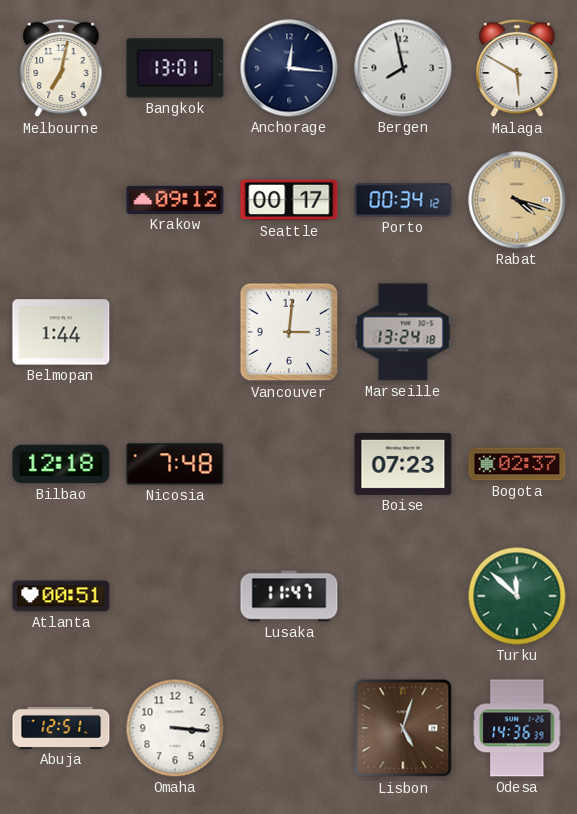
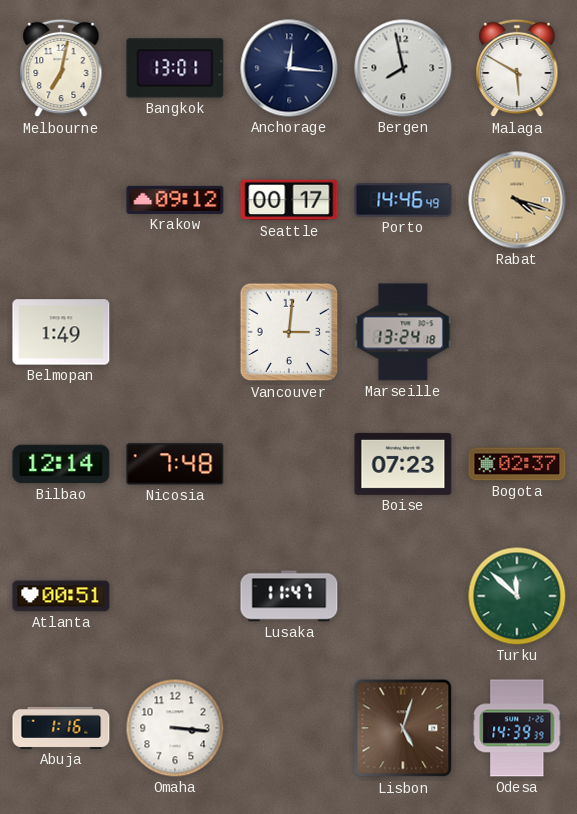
Porto: 00:34 -> 14:46 (403, 200)
Belmopan: 1:44 -> 1:49 (61, 332)
Bilbao: 12:18 -> 12:14 (61, 464)
Abuja: 12:51 -> 1:16 (61, 728)
Odesa: 14:36 -> 14:39 (517, 728)
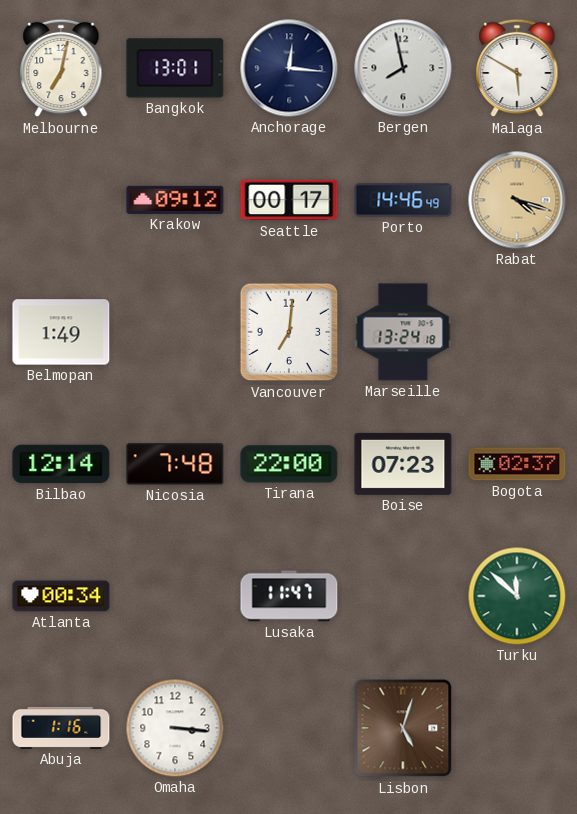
Vancouver: 3:01 -> 7:01 (289, 332)
Tirana: none -> 22:00 (289, 464)
Atlanta: 00:51 -> 00:34 (61, 596)
Odesa: 14:39 -> none (517, 728)
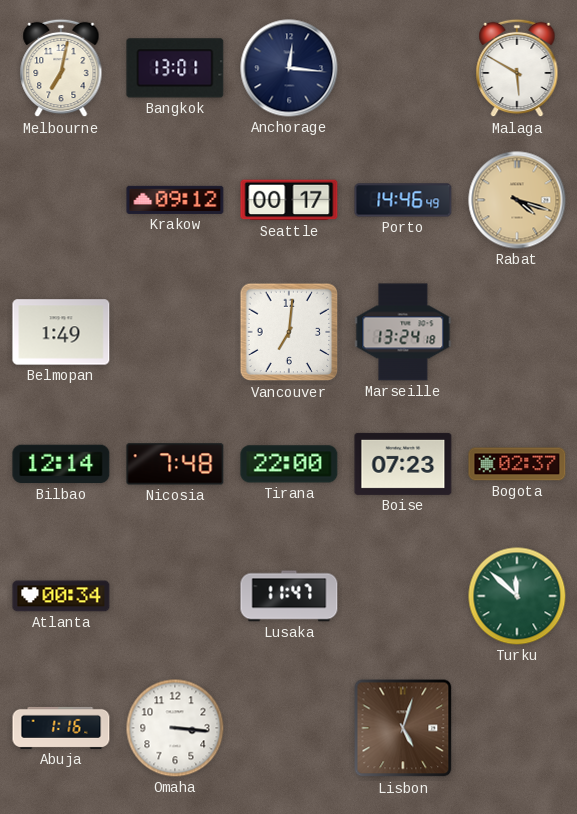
Bergen: 7:58 -> none (403, 68)
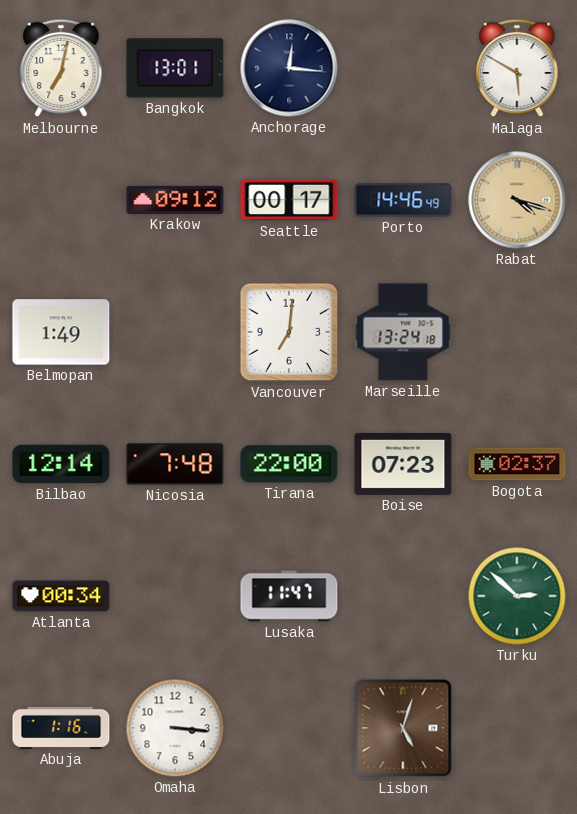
Turku: 11:52 -> 2:52 (517, 596)
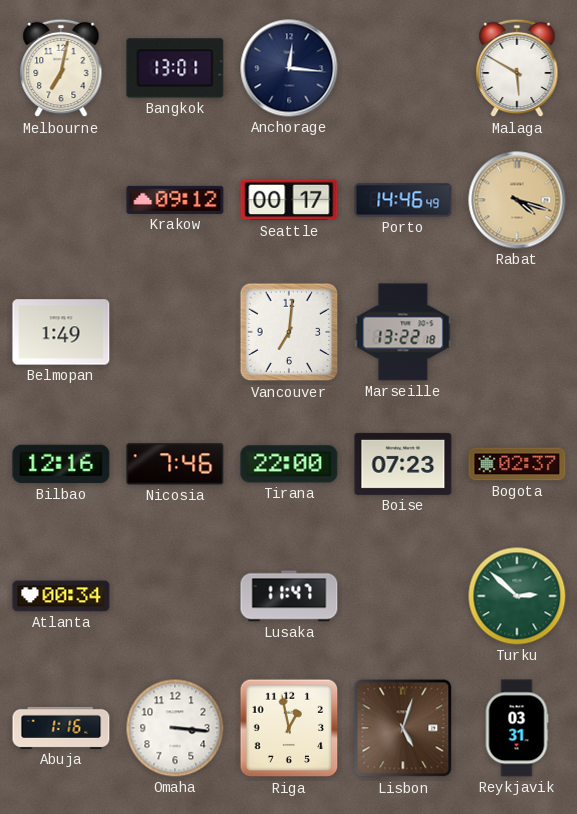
Marseille: 13:24 -> 13:22 (403, 332)
Bilbao: 12:14 -> 12:16 (61, 464)
Nicosia: 7:48 -> 7:46 (175, 464)
Riga: none -> 12:58 (289, 728)
Reykjavik: none -> 03:31 (517, 728)
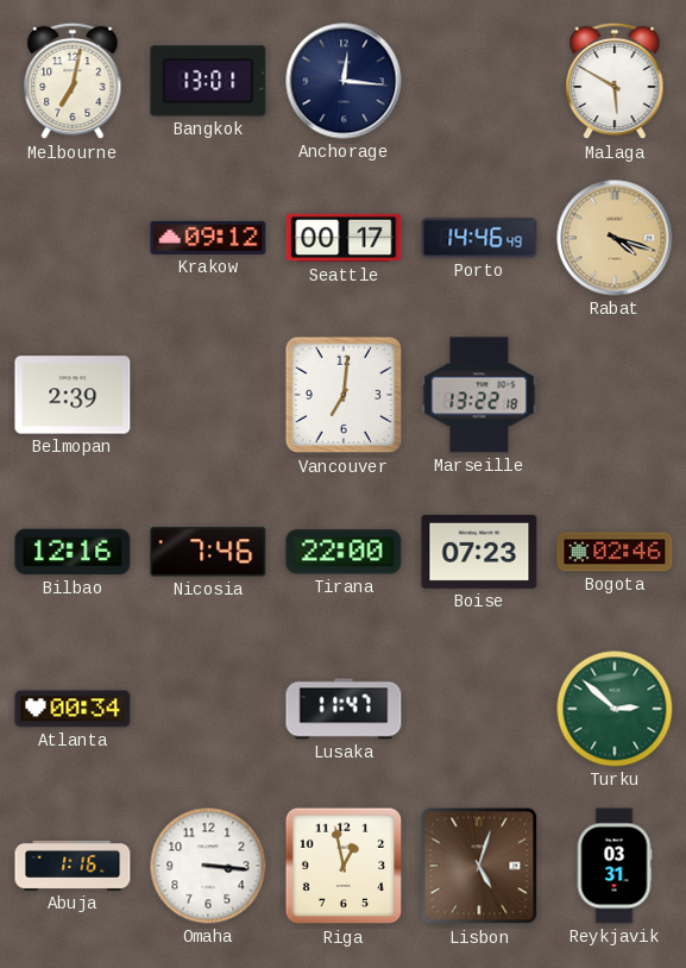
Belmopan: 1:49 -> 2:39 (73, 395)
Bogota: 02:37 -> 02:46 (615, 552)
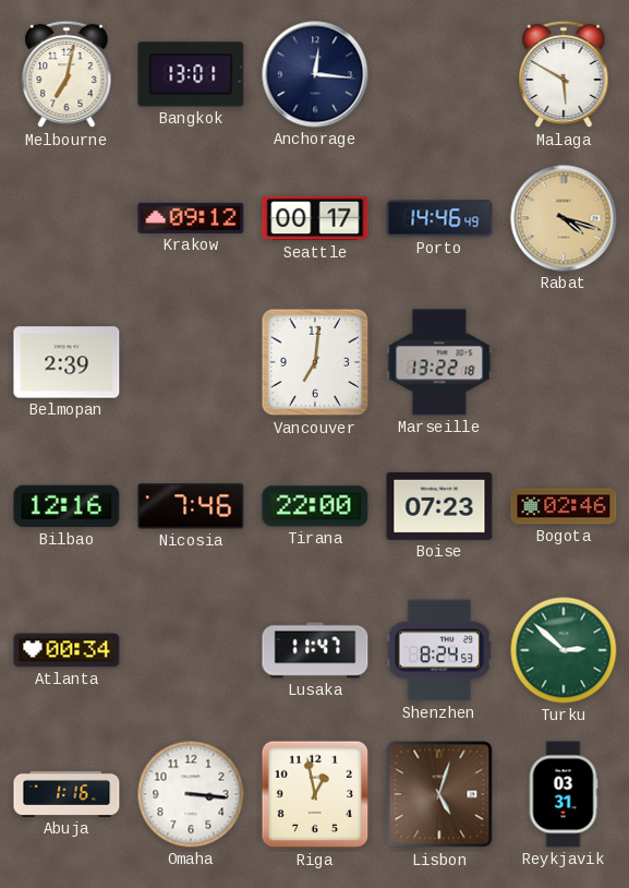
Shenzhen: none -> 8:24 (439, 650)
